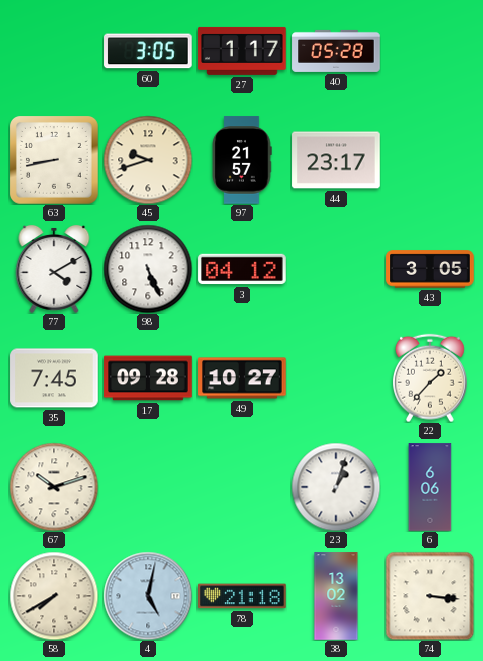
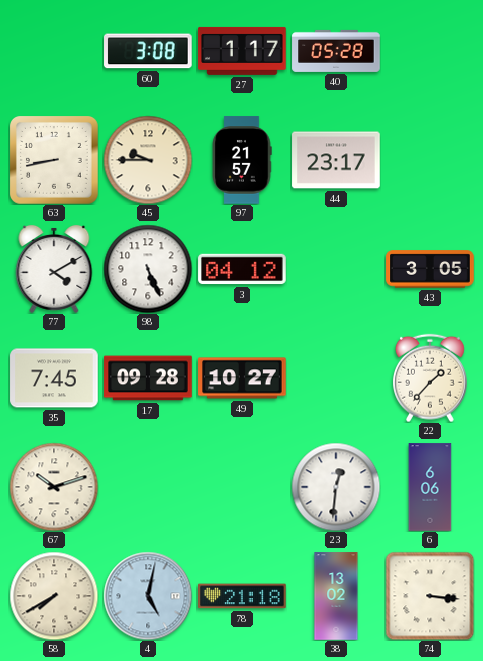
60: 3:05 -> 3:08 (148, 51)
45: 9:42 -> 9:45 (148, 160)
23: 1:03 -> 12:31 (336, 487)
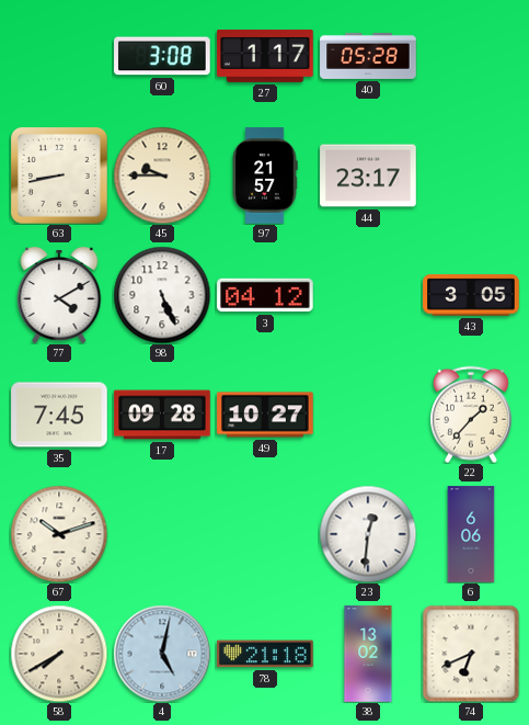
74: 3:16 -> 6:41 (471, 654)
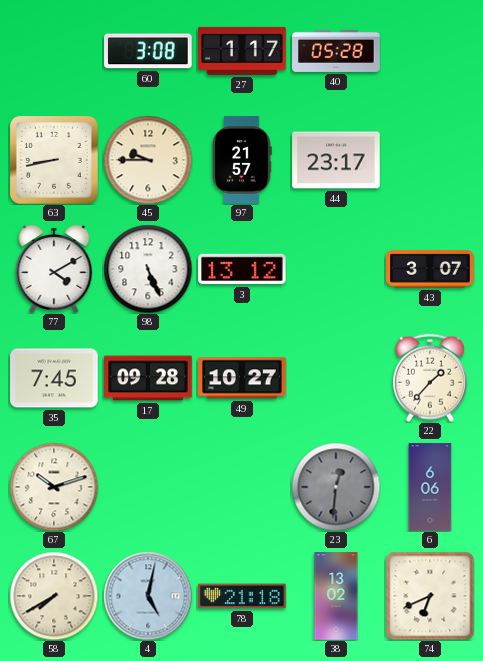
3: 04:12 -> 13:12 (242, 269)
43: 3:05 -> 3:07 (430, 269)
23 dial: white -> grey (336, 487)
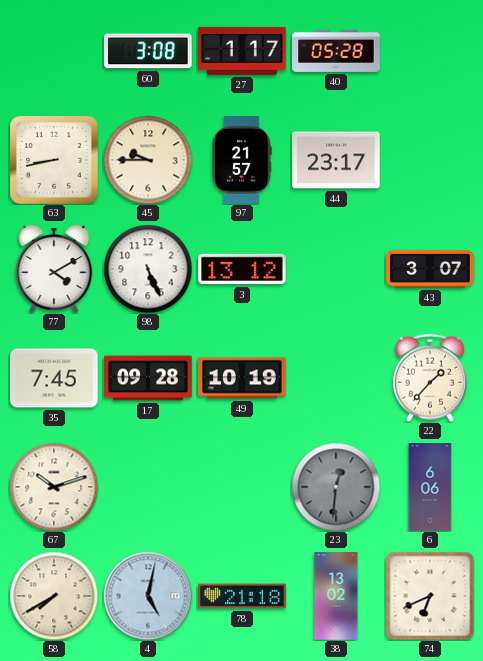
49: 10:27 -> 10:19 (242, 378)
